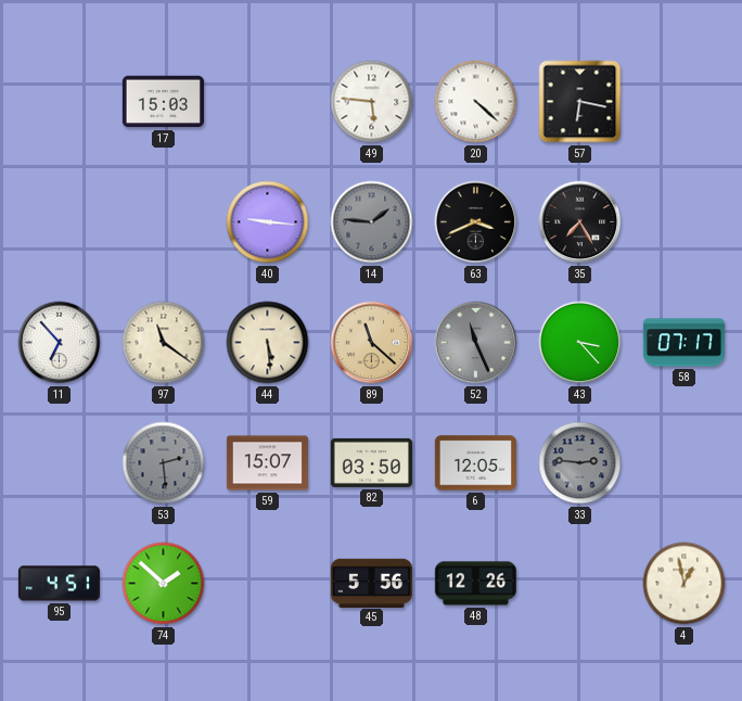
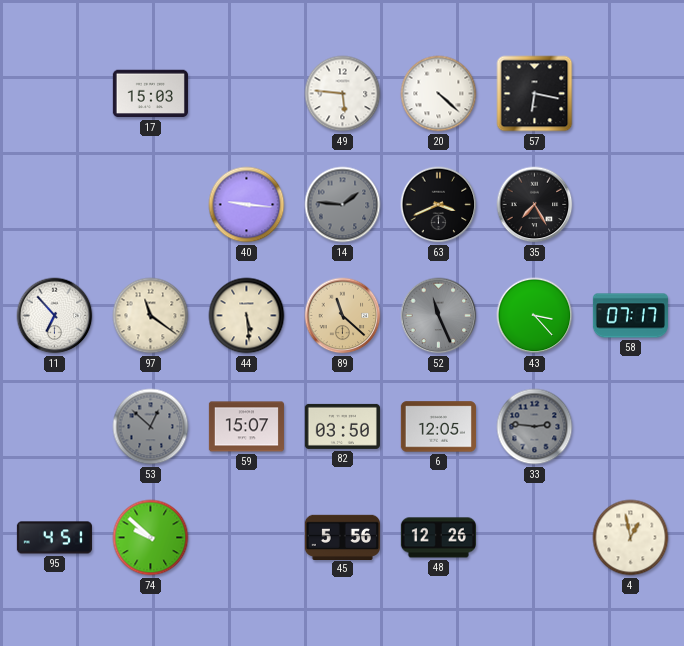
53: 2:29 -> 12:52 (151, 427)
74: 1:52 -> 9:52 (151, 538)
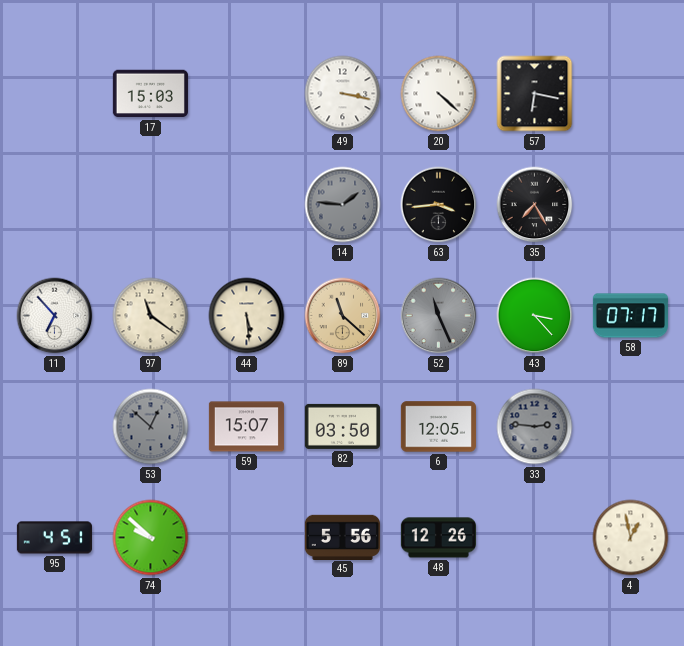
49: 5:46 -> 3:17 (343, 94)
40: 9:16 -> none (247, 205)
63: 3:41 -> 3:44 (439, 205)
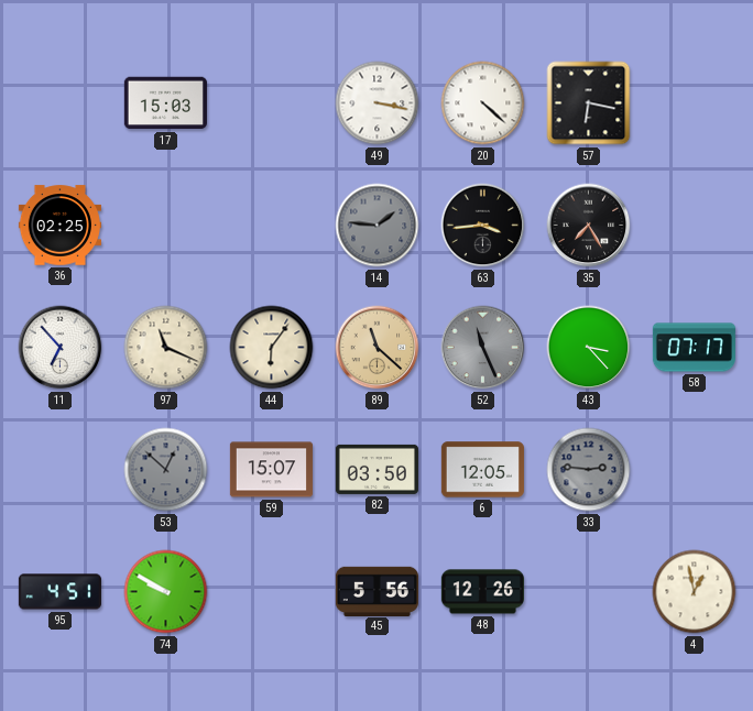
36: none -> 02:25 (59, 226)
97: 11:21 -> 11:19 (166, 348)
44: 5:29 -> 6:06 (272, 348)
74: 9:52 -> 9:50 (166, 592)
